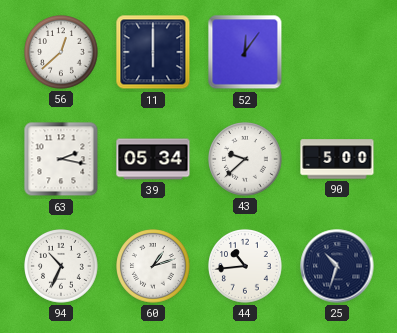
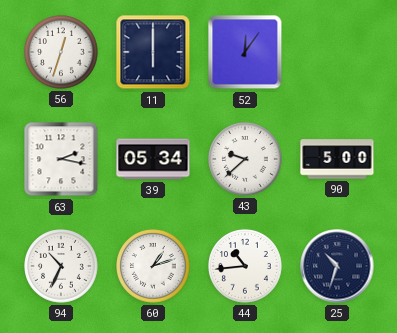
56: 12:38 -> 12:33 (61, 52)
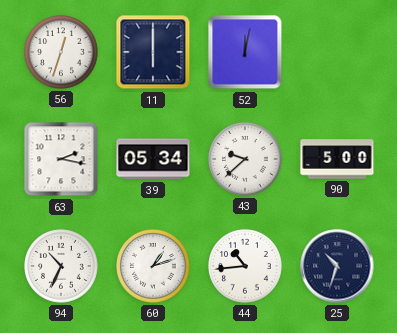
52: 12:06 -> 12:02 (245, 52)
